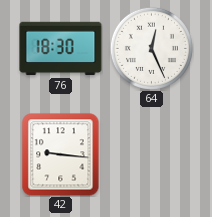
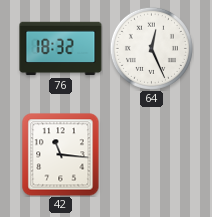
76: 18:30 -> 18:32 (61, 49)
42: 9:16 -> 11:16 (61, 155)
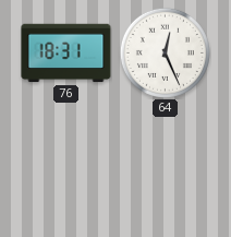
76: 18:32 -> 18:31 (66, 54)
42: 11:16 -> none (61, 155)
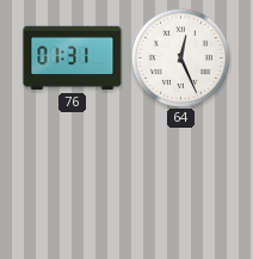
76: 18:31 -> 01:31 (73, 58)
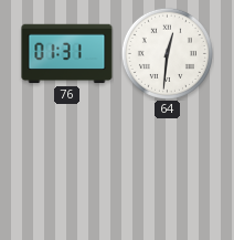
64: 12:26 -> 12:31 (167, 53)
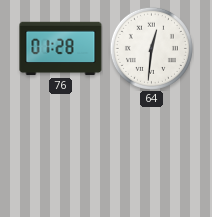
76: 01:31 -> 01:28 (61, 49)
